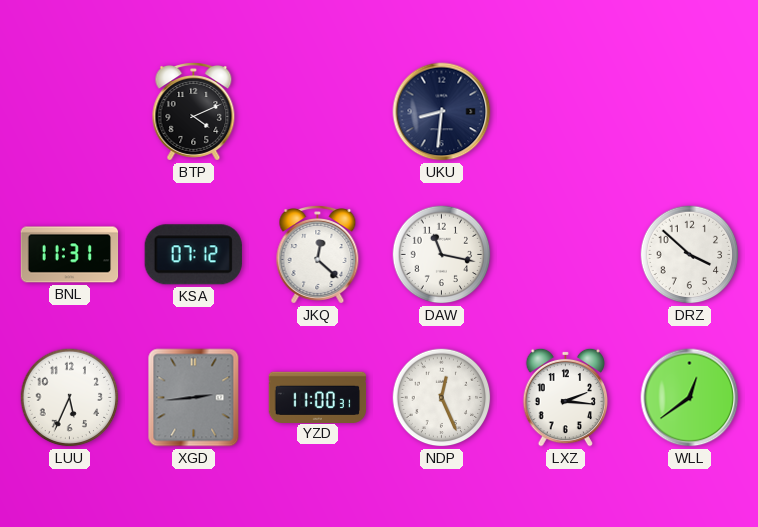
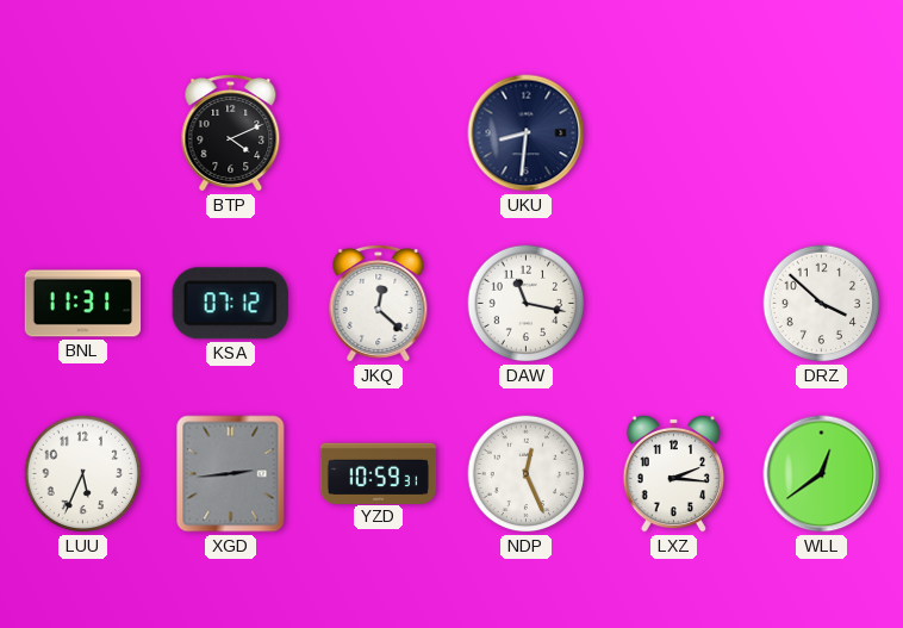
YZD: 11:00 -> 10:59 (379, 473)
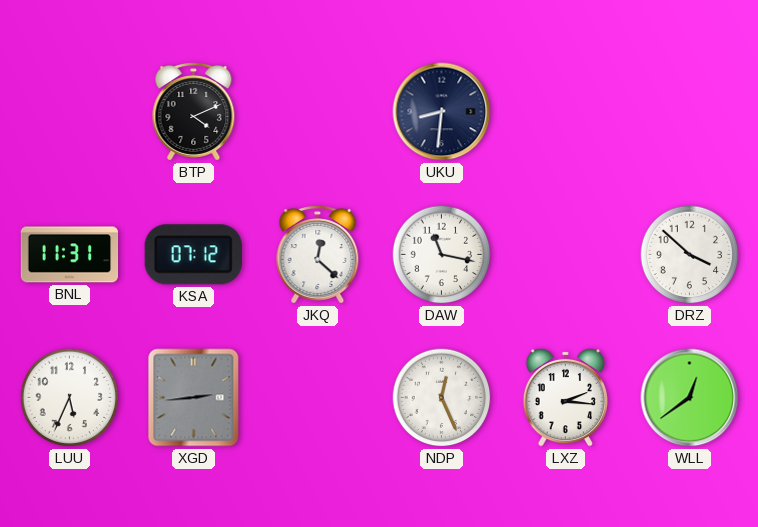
YZD: 10:59 -> none (379, 473)
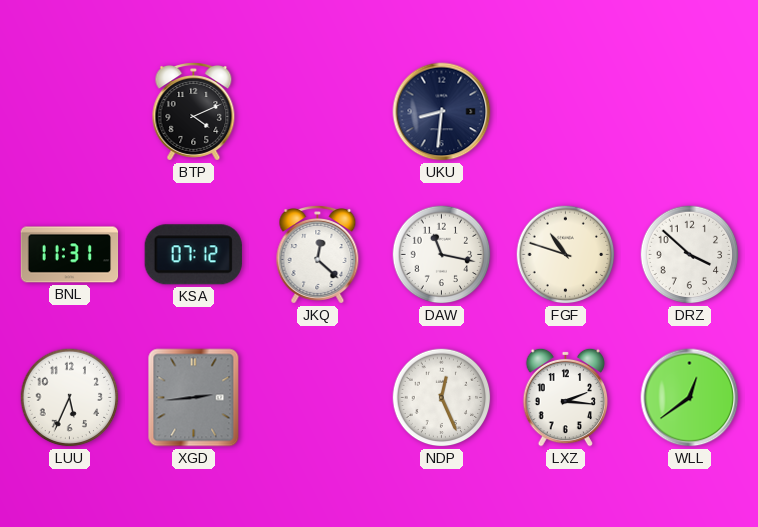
FGF: none -> 10:48 (566, 255)
